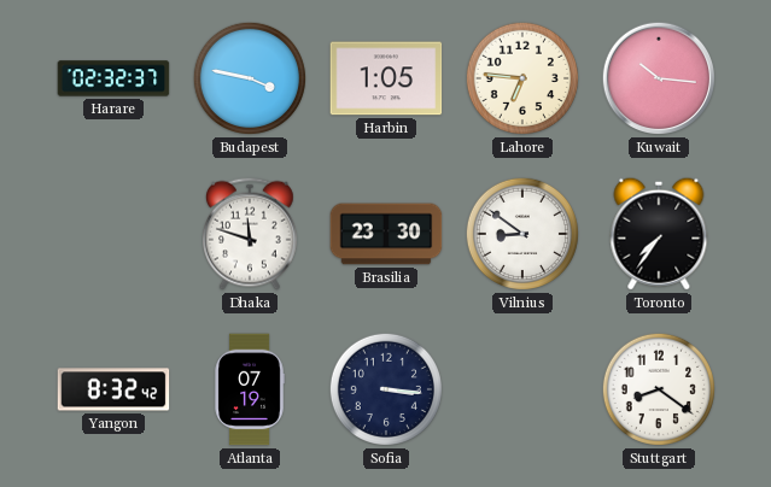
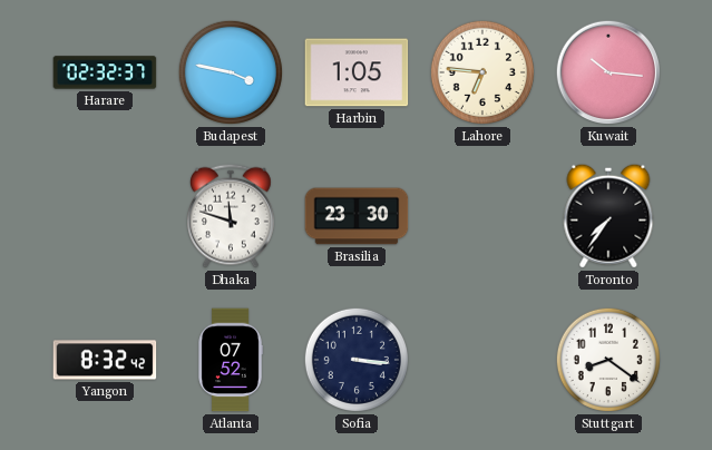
Vilnius: 8:51 -> none (522, 234)
Atlanta: 07:19 -> 07:52 (231, 360)
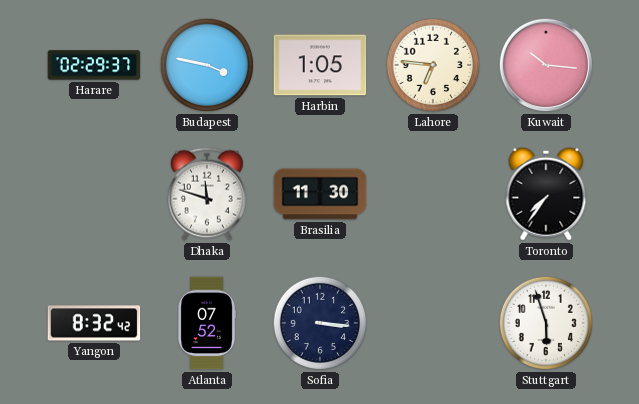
Harare: 02:32 -> 02:29 (94, 65)
Brasilia: 23:30 -> 11:30 (320, 194)
Stuttgart: 8:21 -> 5:57 (546, 323)
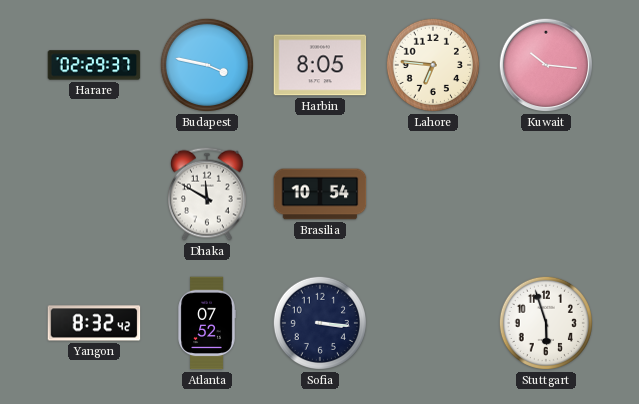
Harbin: 1:05 -> 8:05 (320, 65)
Dhaka: 11:48 -> 11:50 (208, 194)
Brasilia: 11:30 -> 10:54 (320, 194)
Toronto: 7:36 -> none (546, 194)
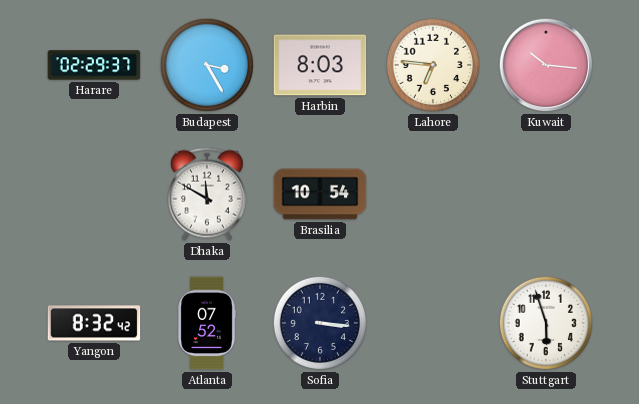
Budapest: 3:47 -> 3:25 (207, 65)
Harbin: 8:05 -> 8:03 (320, 65)
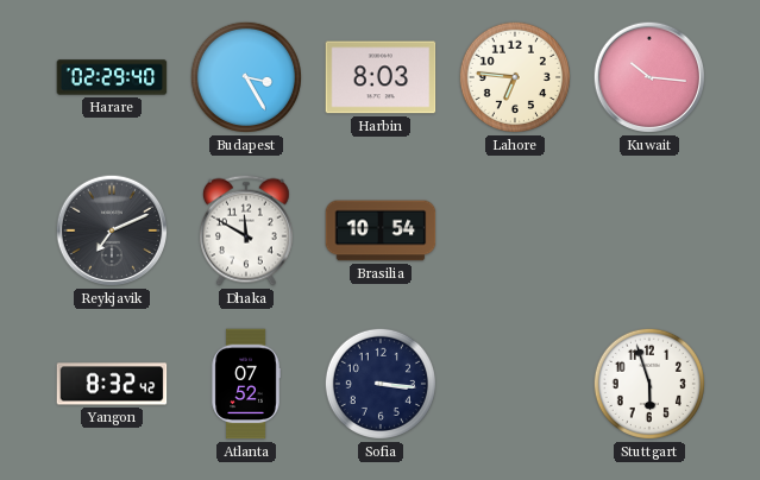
Harare: 02:29:37 -> 02:29:40 (112, 77)
Reykjavik: none -> 7:11 (112, 230)
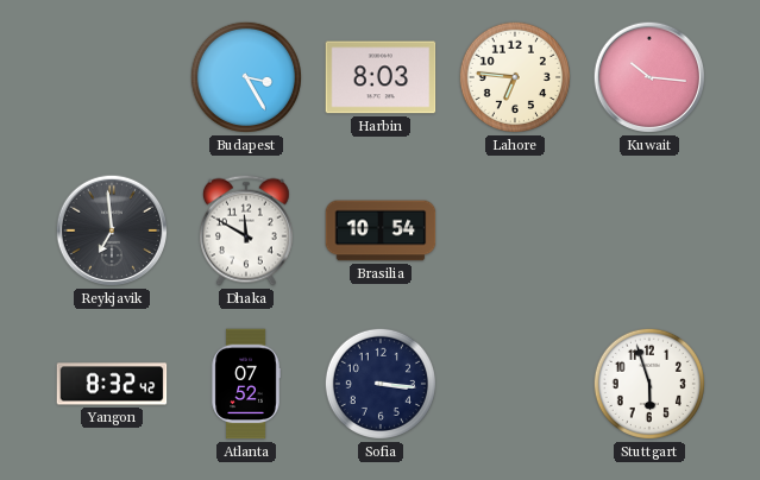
Harare: 02:29 -> none (112, 77)
Reykjavik: 7:11 -> 6:59 (112, 230)
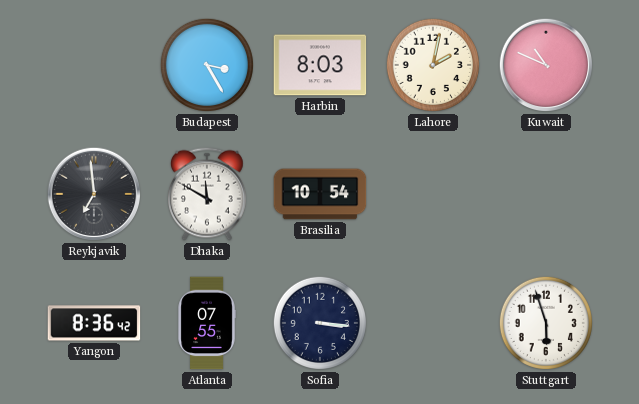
Lahore: 6:46 -> 2:02 (433, 65)
Kuwait: 10:16 -> 10:49 (546, 65)
Yangon: 8:32 -> 8:36 (94, 323)
Atlanta: 07:52 -> 07:55 (207, 323)
